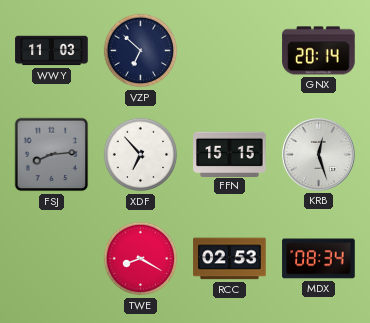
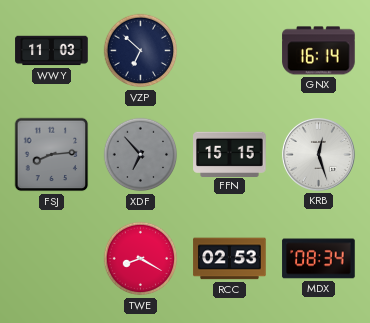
GNX: 20:14 -> 16:14 (319, 51)
XDF dial: white -> grey (141, 155)
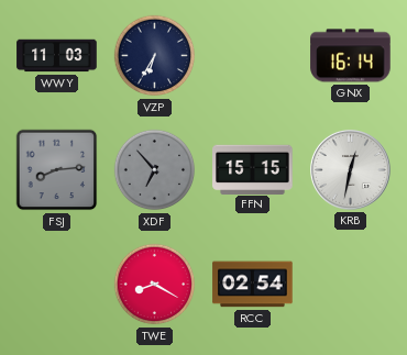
VZP: 6:52 -> 6:35 (155, 56)
KRB: 12:27 -> 12:32 (351, 170)
RCC: 02:53 -> 02:54 (253, 285)
MDX: 08:34 -> none (319, 259)
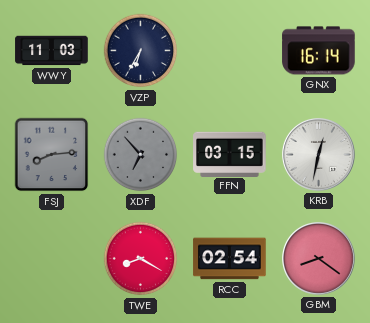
FFN: 15:15 -> 03:15 (230, 154)
GBM: none -> 8:21 (319, 259)
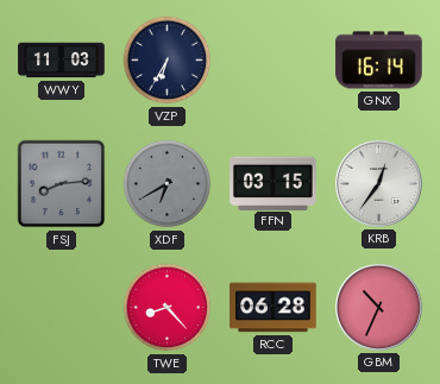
XDF: 6:53 -> 6:40 (168, 184)
KRB: 12:32 -> 12:36 (379, 184)
TWE: 8:20 -> 8:23 (168, 308)
RCC: 02:54 -> 06:28 (274, 308)
GBM: 8:21 -> 10:34 (379, 308)
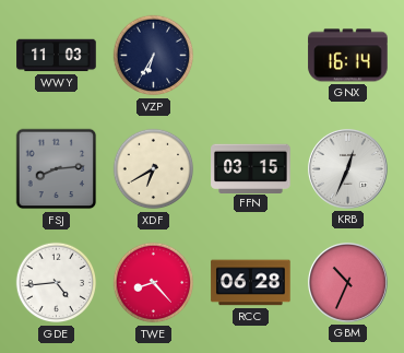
XDF dial: grey -> cream (154, 169)
KRB: 12:36 -> 12:34 (348, 169)
GDE: none -> 4:44 (57, 283)
